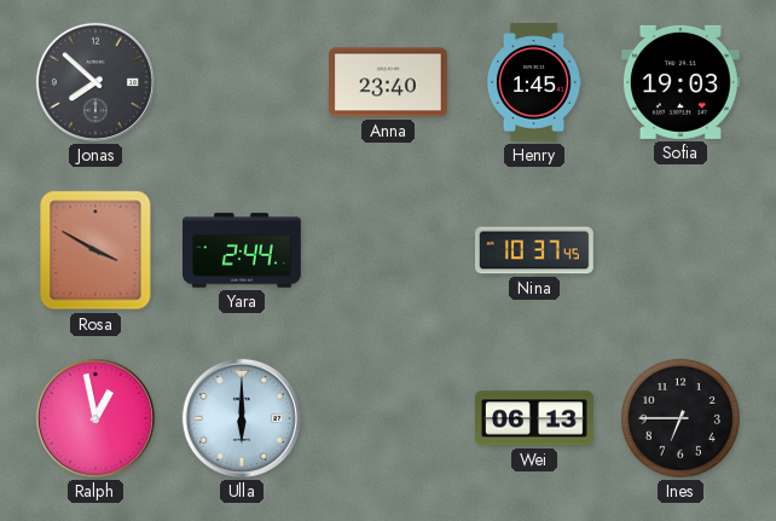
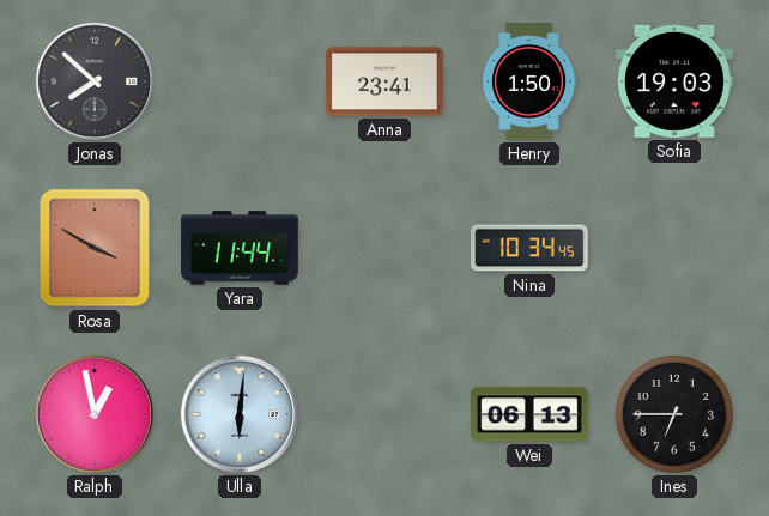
Anna: 23:40 -> 23:41 (386, 81)
Henry: 1:45 -> 1:50 (529, 83)
Yara: 2:44 -> 11:44 (241, 248)
Nina: 10:37 -> 10:34 (531, 248)
Ulla: 6:00 -> 6:01 (240, 414)
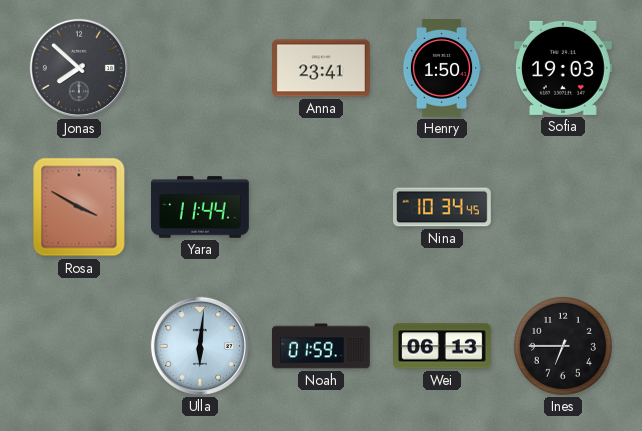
Ralph: 12:58 -> none (95, 414)
Noah: none -> 01:59 (322, 346)
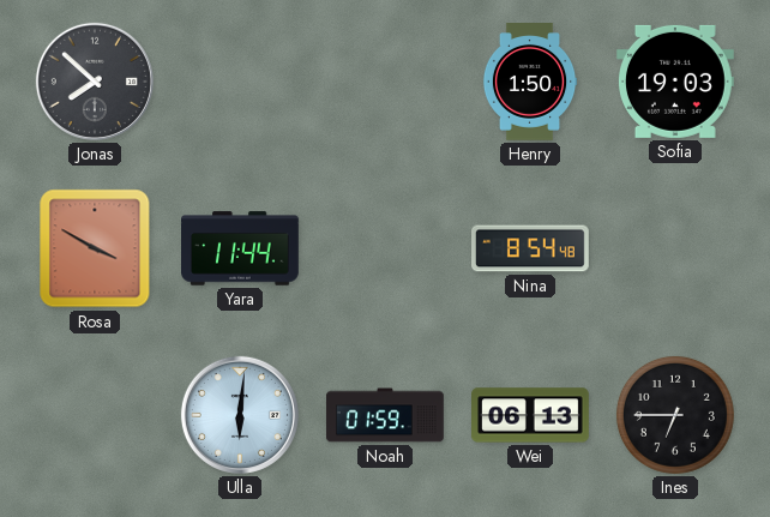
Anna: 23:41 -> none (322, 68)
Nina: 10:34 -> 8:54 (531, 248)
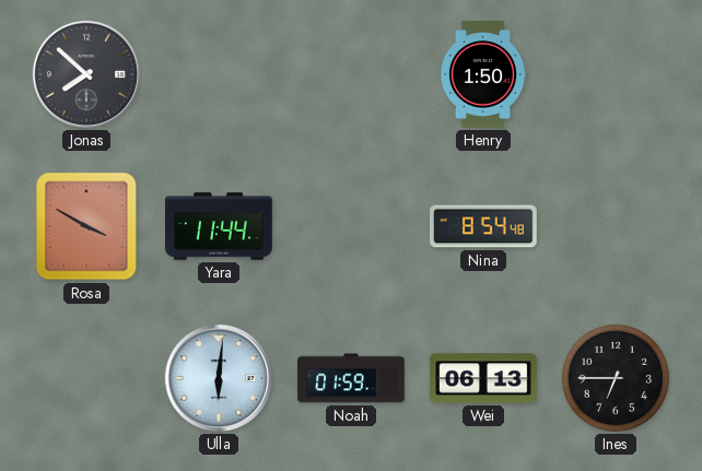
Sofia: 19:03 -> none (675, 82)
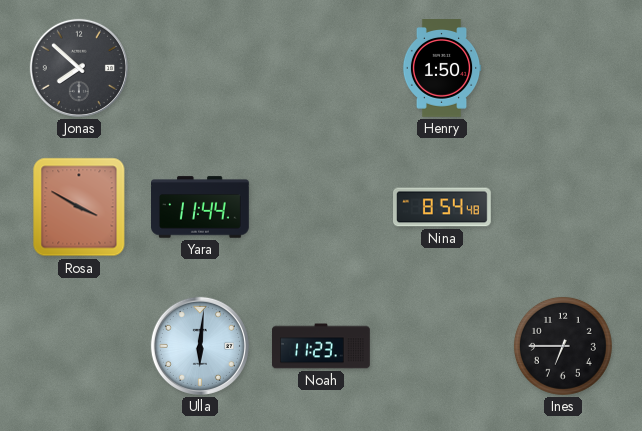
Noah: 01:59 -> 11:23 (322, 346)
Wei: 06:13 -> none (484, 378)
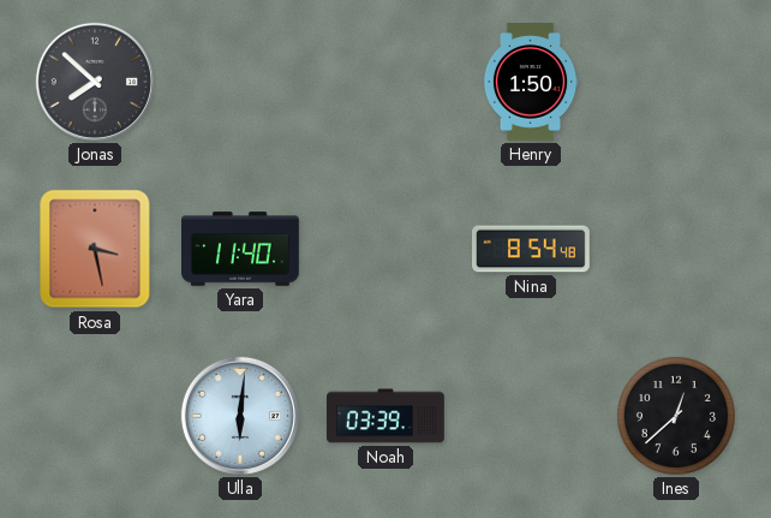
Rosa: 3:50 -> 3:28 (95, 249)
Yara: 11:44 -> 11:40 (241, 249)
Noah: 11:23 -> 03:39 (387, 416)
Ines: 6:45 -> 12:38 (676, 416)
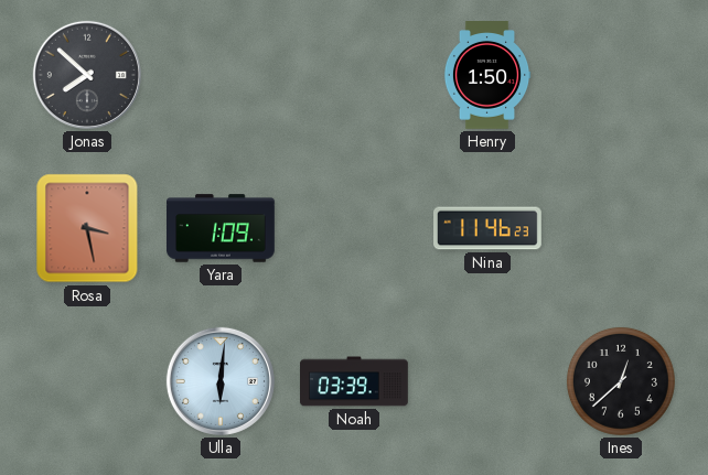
Yara: 11:40 -> 1:09 (222, 228)
Nina: 8:54 -> 11:46 (489, 228)
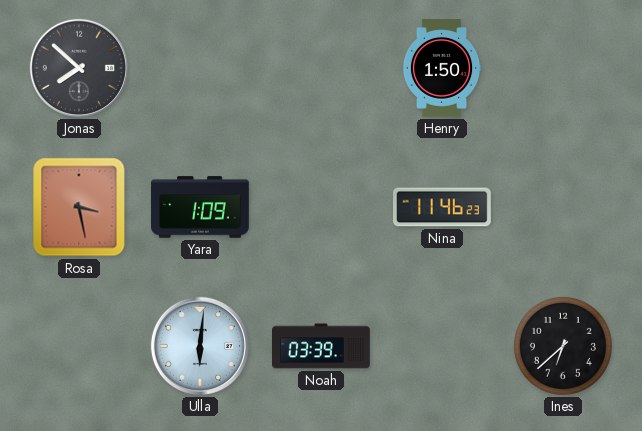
Ines: 12:38 -> 6:38 (563, 346)
